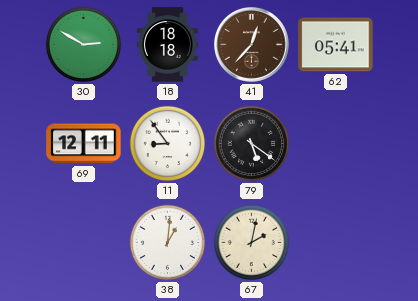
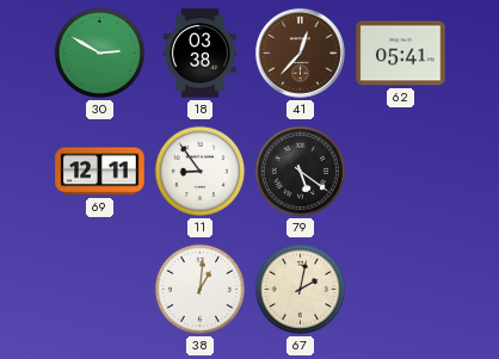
18: 18:18 -> 03:38 (199, 54)
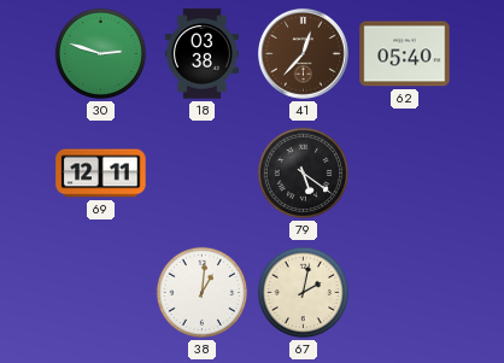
30: 2:50 -> 2:48 (101, 54)
62: 05:41 -> 05:40 (405, 54)
11: 8:54 -> none (201, 172)
